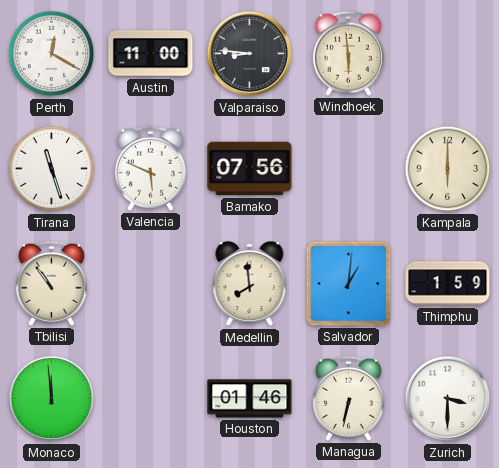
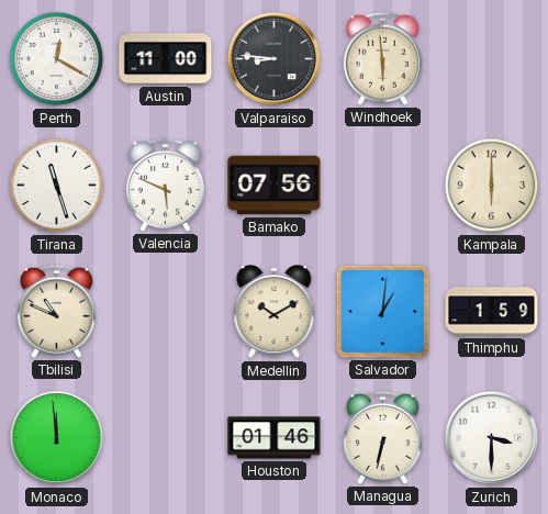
Tbilisi: 10:54 -> 10:49 (56, 311)
Medellin: 7:59 -> 10:10 (275, 313)
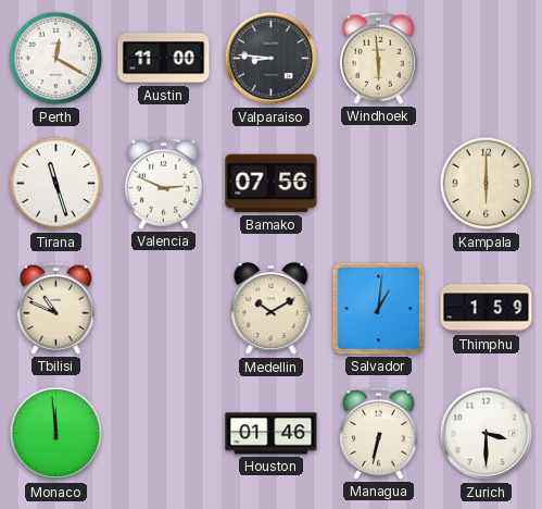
Valencia: 5:49 -> 2:49 (163, 183)
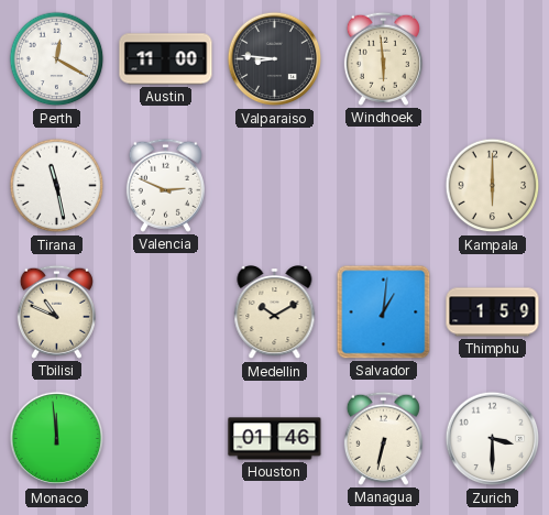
Tirana: 11:27 -> 11:28 (57, 186)
Bamako: 07:56 -> none (272, 184)
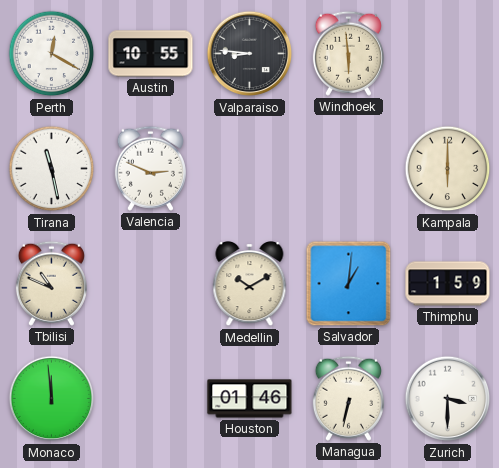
Austin: 11:00 -> 10:55 (151, 54)
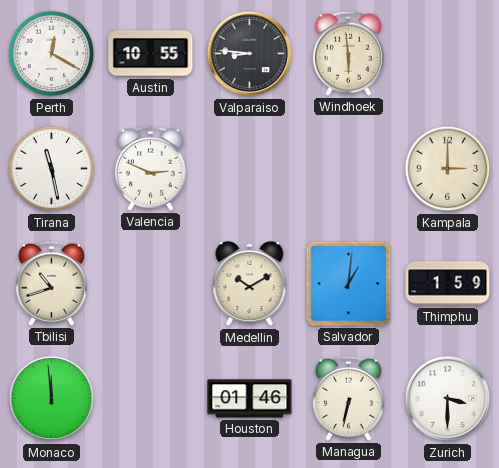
Kampala: 6:00 -> 3:00 (448, 169)
Tbilisi: 10:49 -> 10:42 (51, 283)
